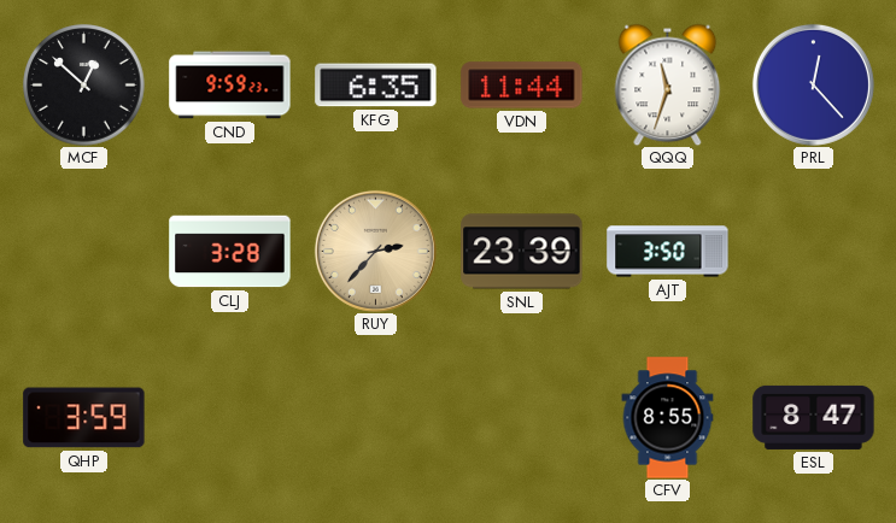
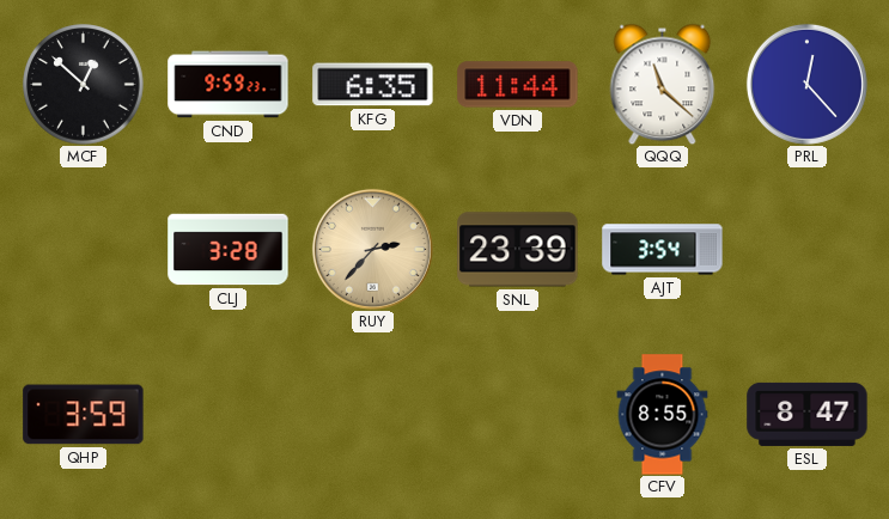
QQQ: 11:33 -> 11:22 (663, 84)
AJT: 3:50 -> 3:54 (663, 250)
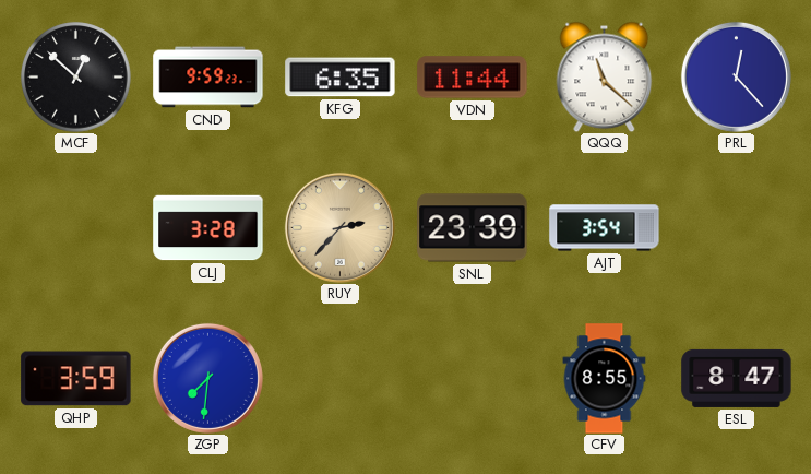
ZGP: none -> 7:31 (207, 378)
